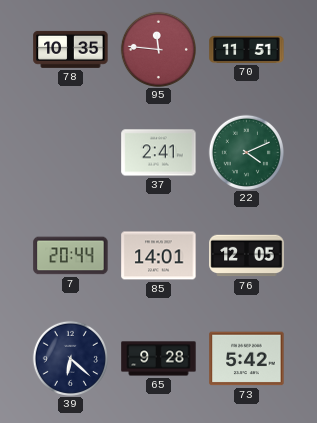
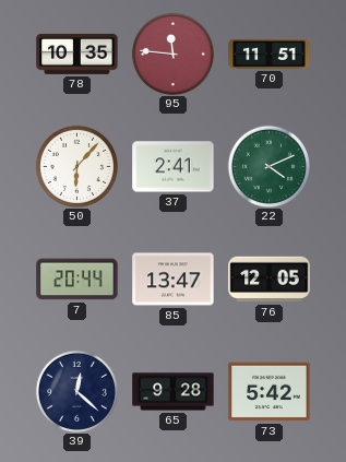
50: none -> 6:07 (76, 166)
85: 14:01 -> 13:47 (174, 280)
39: 6:22 -> 12:22 (76, 391)
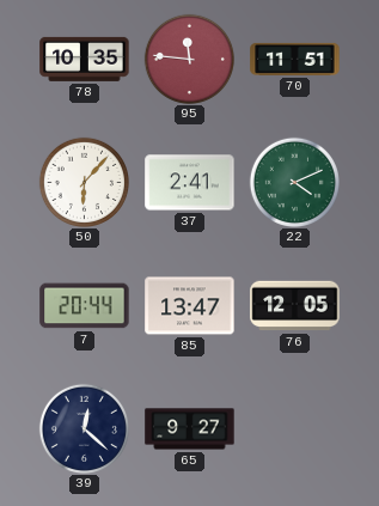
65: 9:28 -> 9:27 (190, 429)
73: 5:42 -> none (270, 392)
